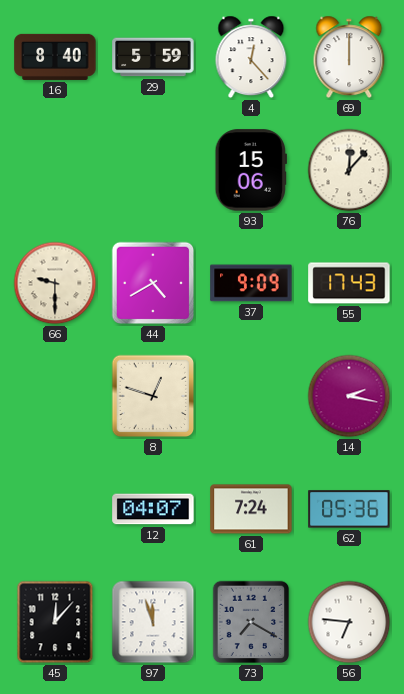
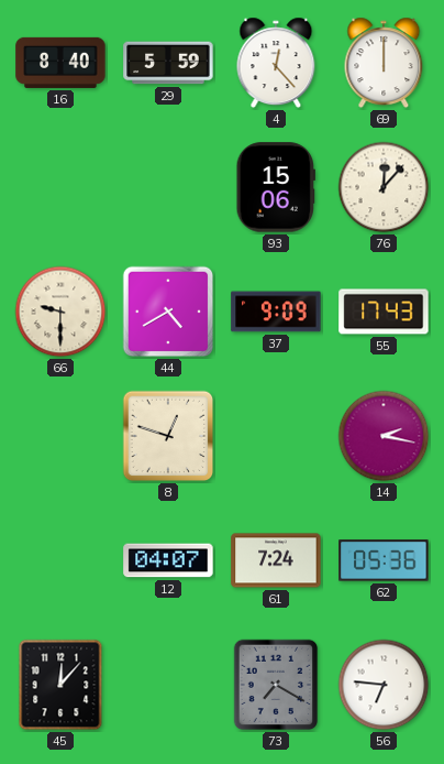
97: 11:57 -> none (153, 622)
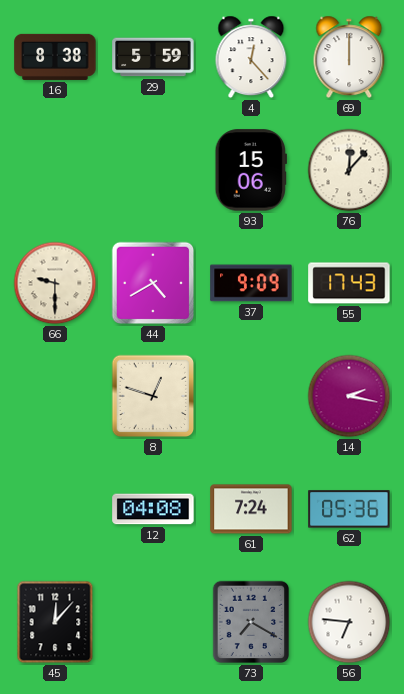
16: 8:40 -> 8:38 (55, 57)
12: 04:07 -> 04:08 (153, 509)
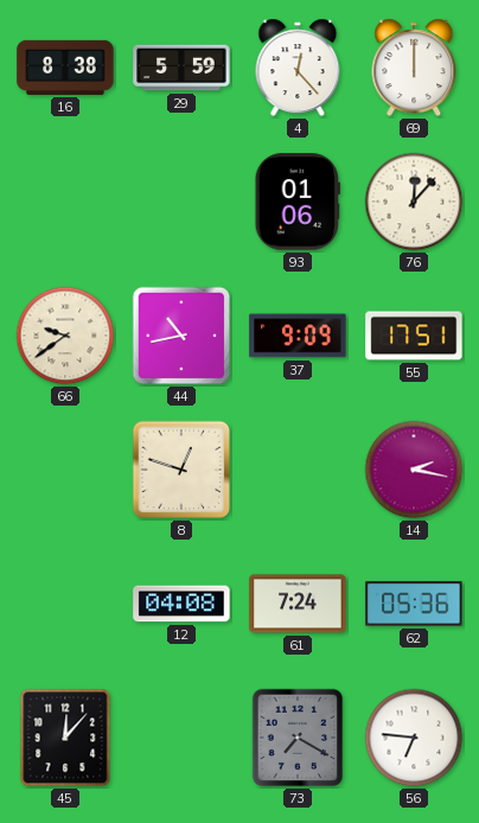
93: 15:06 -> 01:06 (298, 202)
66: 9:30 -> 9:39 (65, 336)
44: 4:40 -> 10:43 (181, 336)
55: 17:43 -> 17:51 (414, 336)
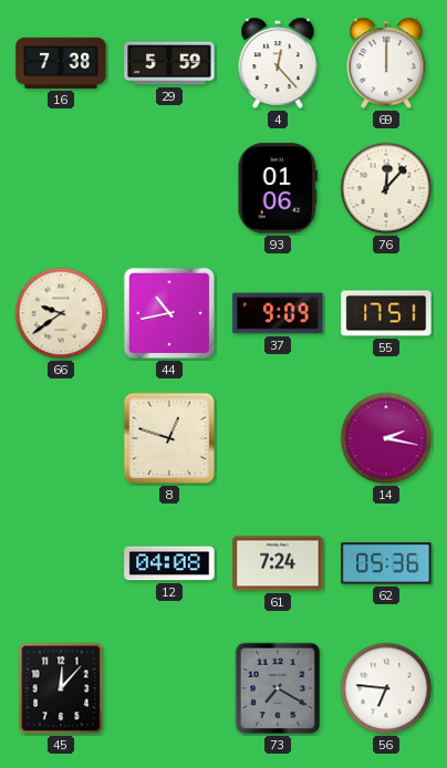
16: 8:38 -> 7:38 (61, 63)
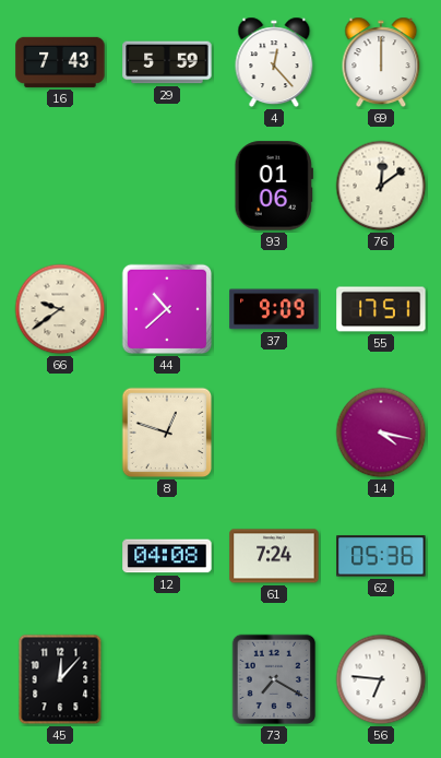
16: 7:38 -> 7:43 (60, 62)
76: 12:07 -> 12:09 (381, 186)
44: 10:43 -> 10:38 (167, 309)
14: 2:17 -> 4:17 (381, 433)
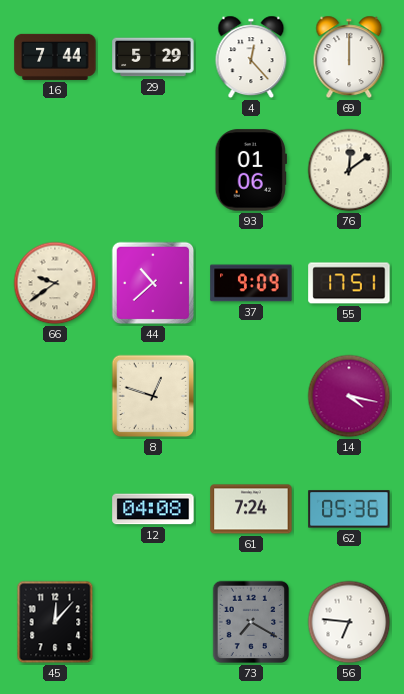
16: 7:43 -> 7:44 (55, 57)
29: 5:59 -> 5:29 (153, 57)
